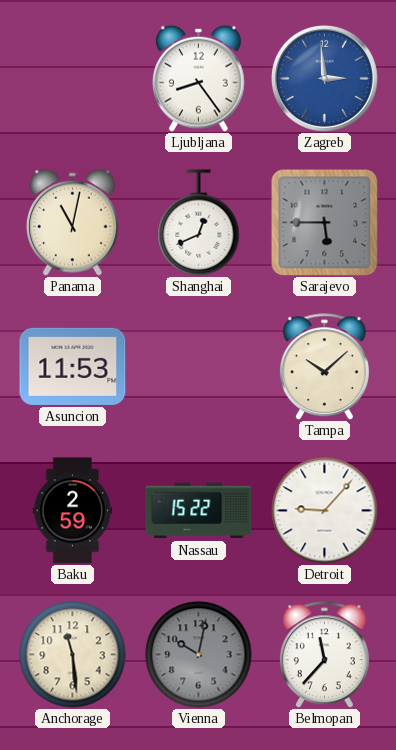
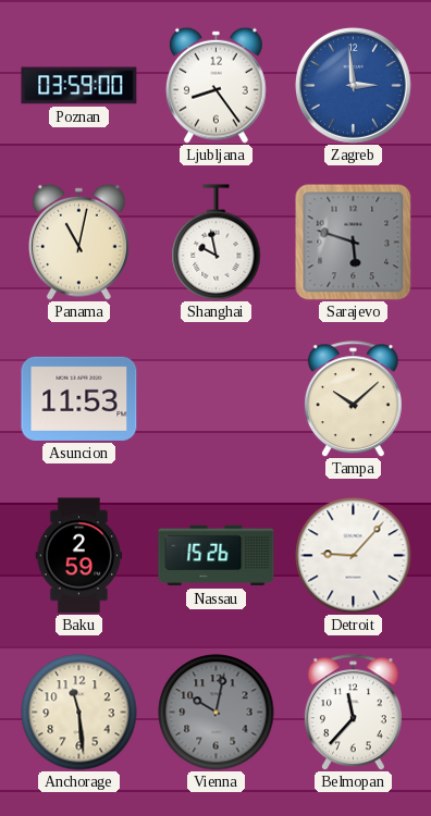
Poznan: none -> 03:59 (79, 86)
Shanghai: 12:41 -> 9:58 (217, 243)
Sarajevo: 5:45 -> 5:48 (353, 242)
Nassau: 15:22 -> 15:26 (217, 556)
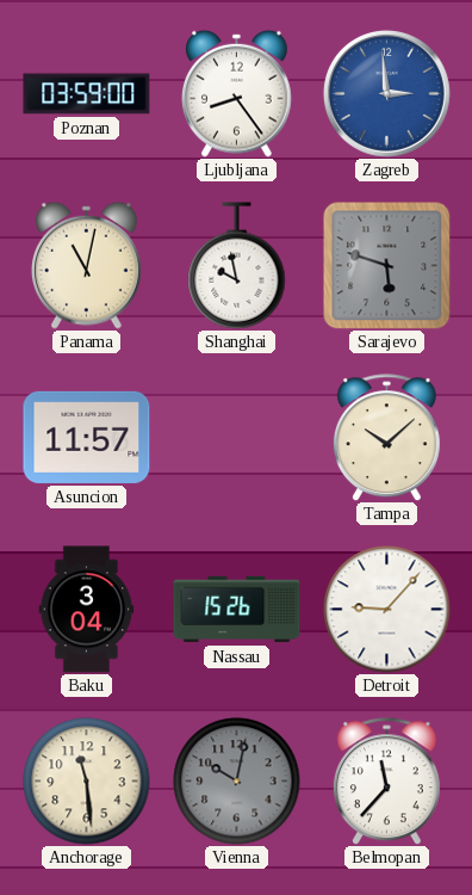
Asuncion: 11:53 -> 11:57 (87, 437)
Baku: 2:59 -> 3:04 (87, 610)
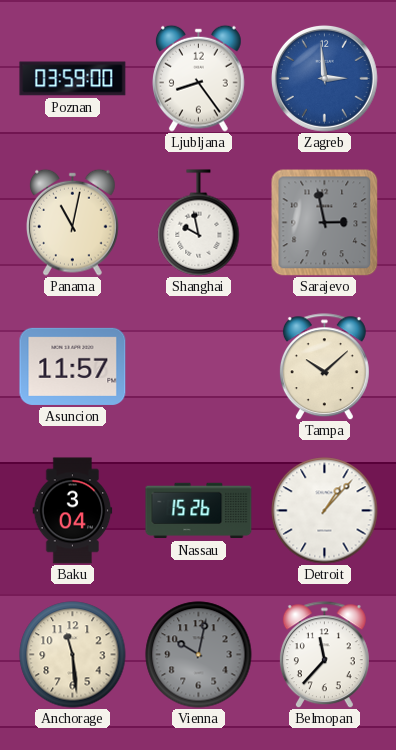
Sarajevo: 5:48 -> 2:58 (324, 222)
Detroit: 9:07 -> 1:07 (325, 511)
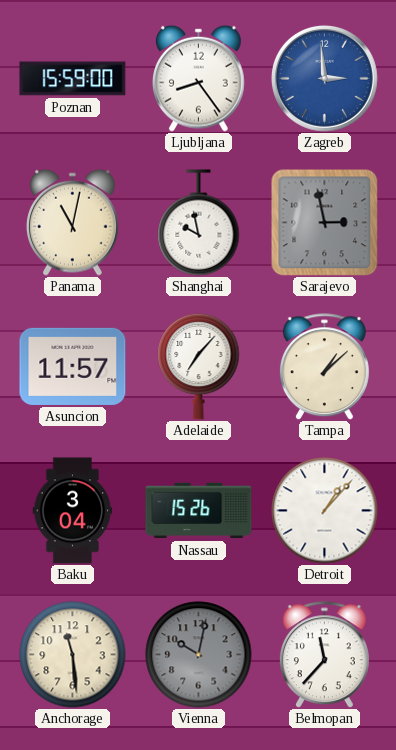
Poznan: 03:59 -> 15:59 (73, 79)
Adelaide: none -> 7:07 (199, 366)
Tampa: 10:08 -> 1:08 (324, 367)
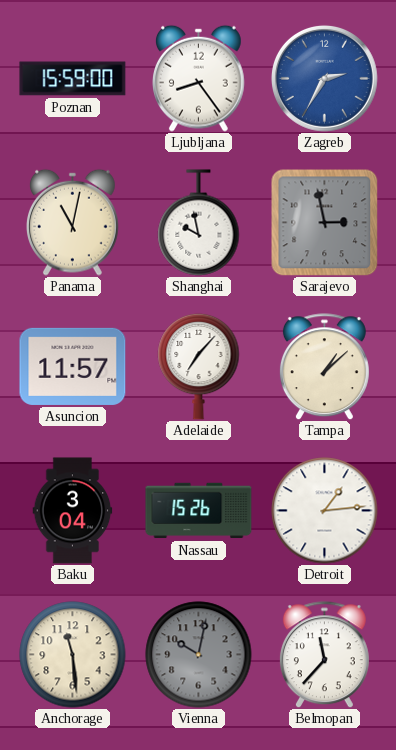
Zagreb: 2:59 -> 2:35 (324, 78)
Detroit: 1:07 -> 1:14 (325, 511)
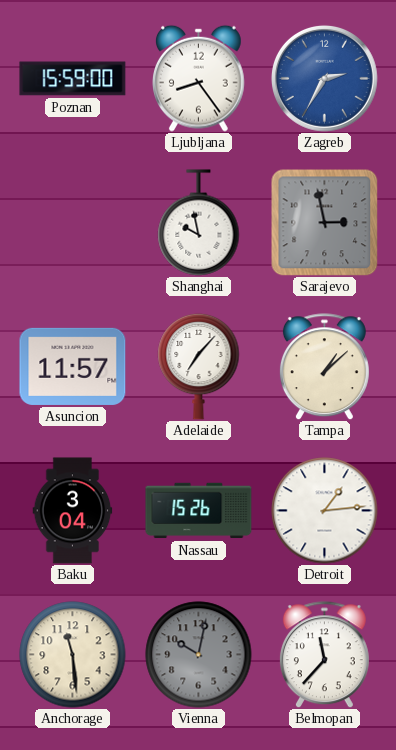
Panama: 11:02 -> none (73, 222)
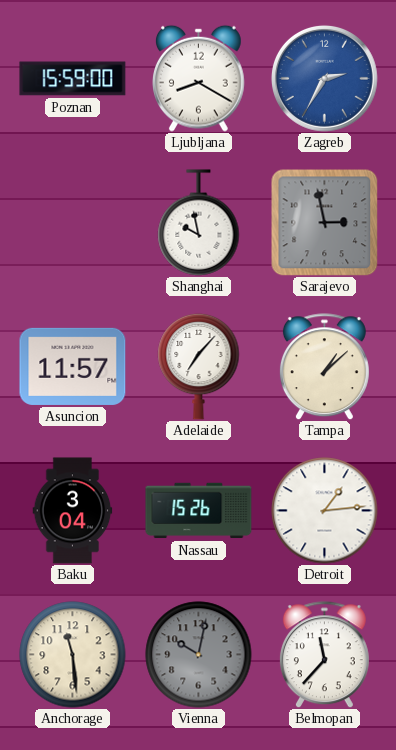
Ljubljana: 8:24 -> 8:20 (199, 78)
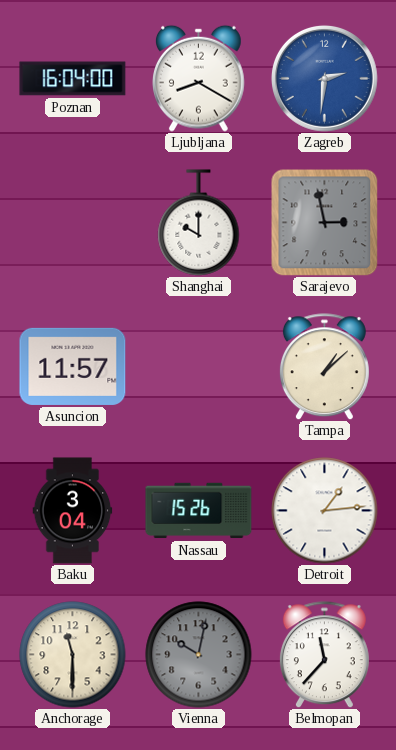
Poznan: 15:59 -> 16:04 (73, 79)
Zagreb: 2:35 -> 2:31 (324, 78)
Shanghai: 9:58 -> 10:00 (199, 223)
Adelaide: 7:07 -> none (199, 366)
Anchorage: 11:29 -> 11:30 (73, 655)
